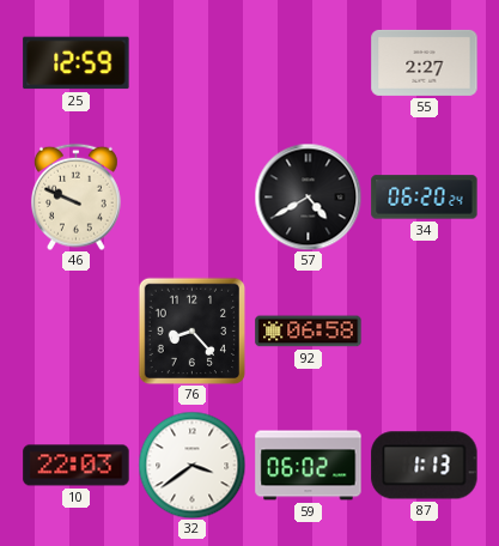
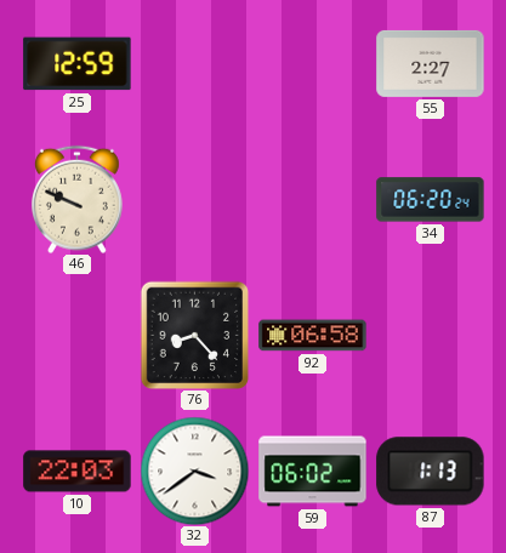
57: 4:40 -> none (308, 196)
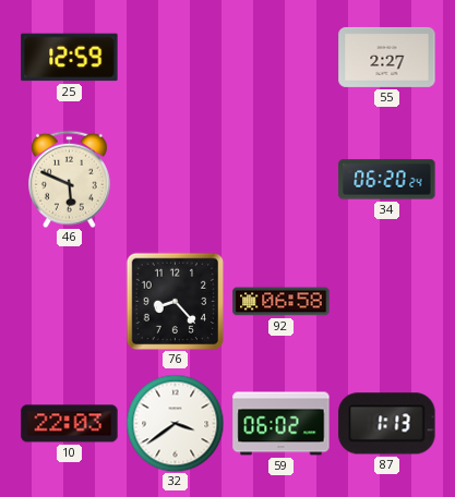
46: 9:49 -> 5:49 (70, 179)
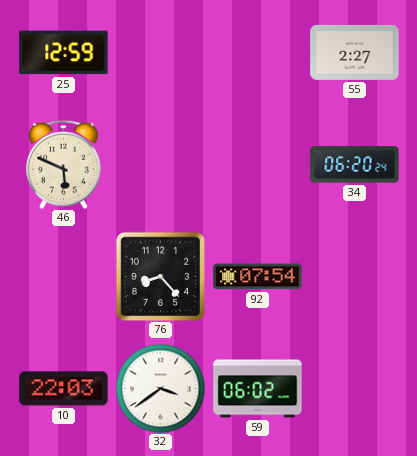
92: 06:58 -> 07:54 (258, 277)
87: 1:13 -> none (387, 424)
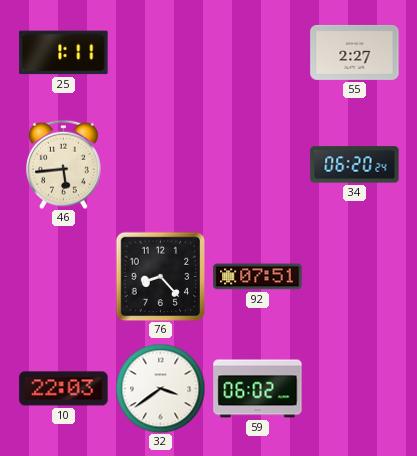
25: 12:59 -> 1:11 (64, 53)
46: 5:49 -> 5:44 (64, 164)
92: 07:54 -> 07:51 (258, 277)
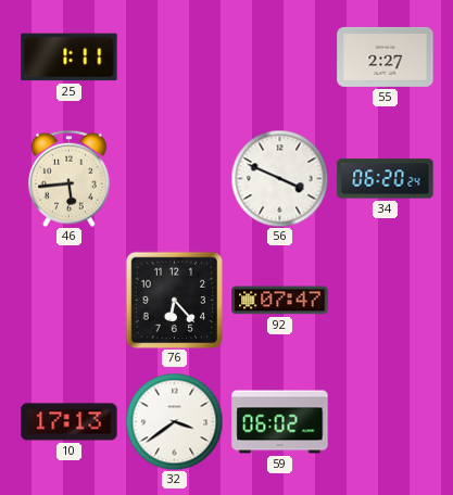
56: none -> 3:49 (279, 178)
76: 8:23 -> 6:23 (174, 300)
92: 07:51 -> 07:47 (280, 301)
10: 22:03 -> 17:13 (70, 422)
